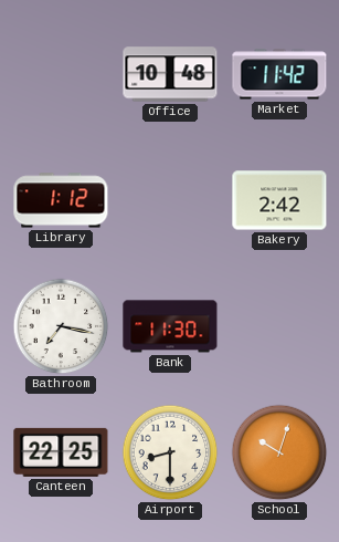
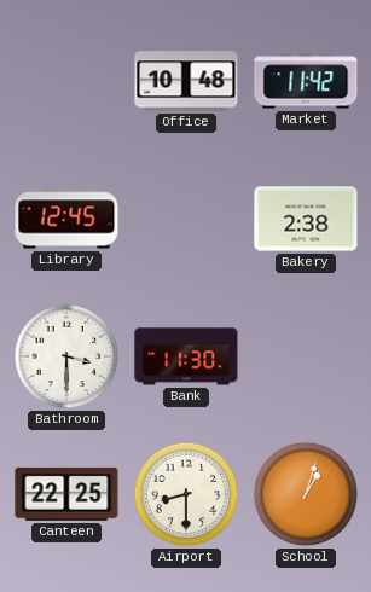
Library: 1:12 -> 12:45 (66, 219)
Bakery: 2:42 -> 2:38 (306, 219)
Bathroom: 7:17 -> 3:30 (66, 356)
School: 10:03 -> 1:03 (306, 494)
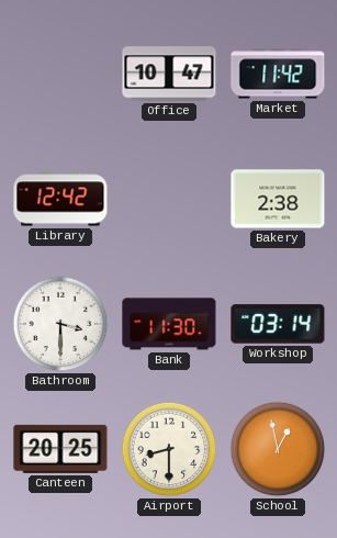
Office: 10:48 -> 10:47 (169, 74)
Library: 12:45 -> 12:42 (60, 199)
Workshop: none -> 03:14 (278, 324)
Canteen: 22:25 -> 20:25 (60, 449)
School: 1:03 -> 12:58 (278, 449)
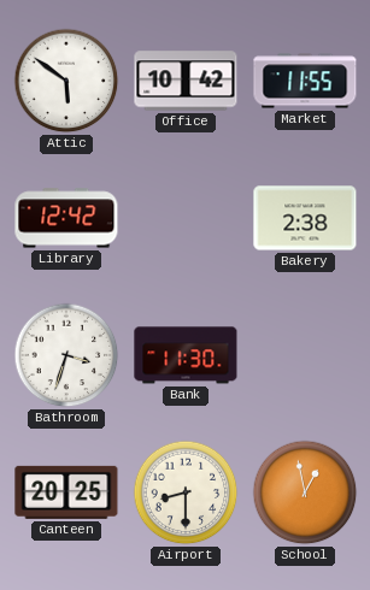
Attic: none -> 5:51 (66, 81)
Office: 10:47 -> 10:42 (186, 81)
Market: 11:42 -> 11:55 (305, 81)
Bathroom: 3:30 -> 3:33 (66, 355)
Workshop: 03:14 -> none (278, 324)
